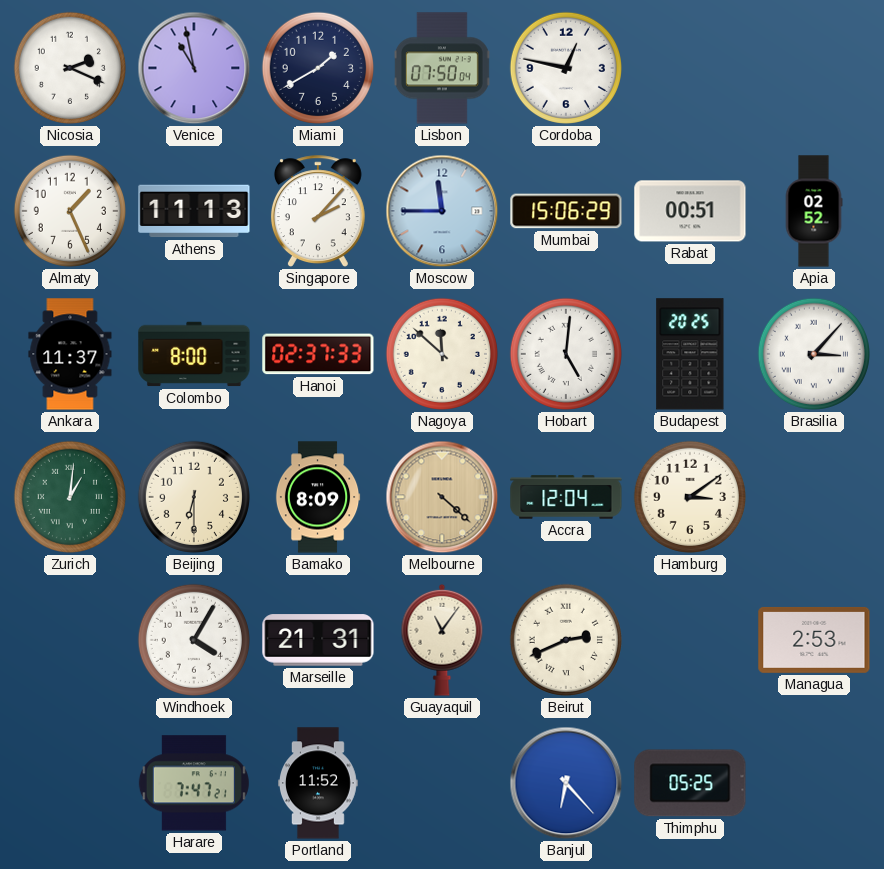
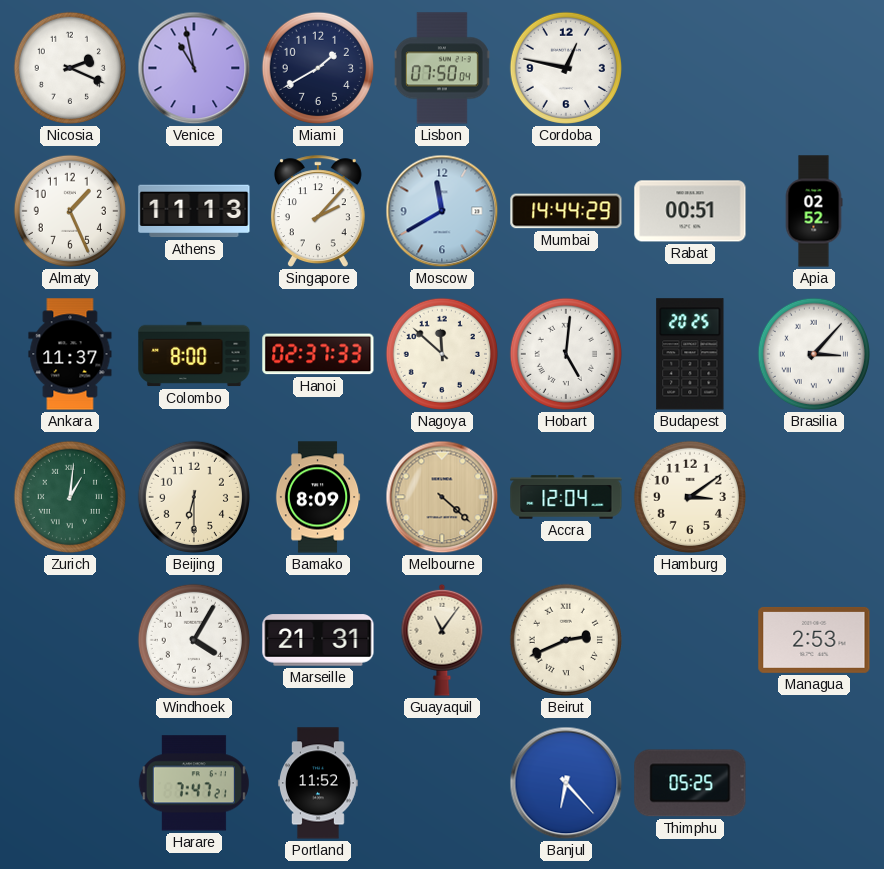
Moscow: 11:45 -> 11:40 (442, 211)
Mumbai: 15:06 -> 14:44 (566, 211)
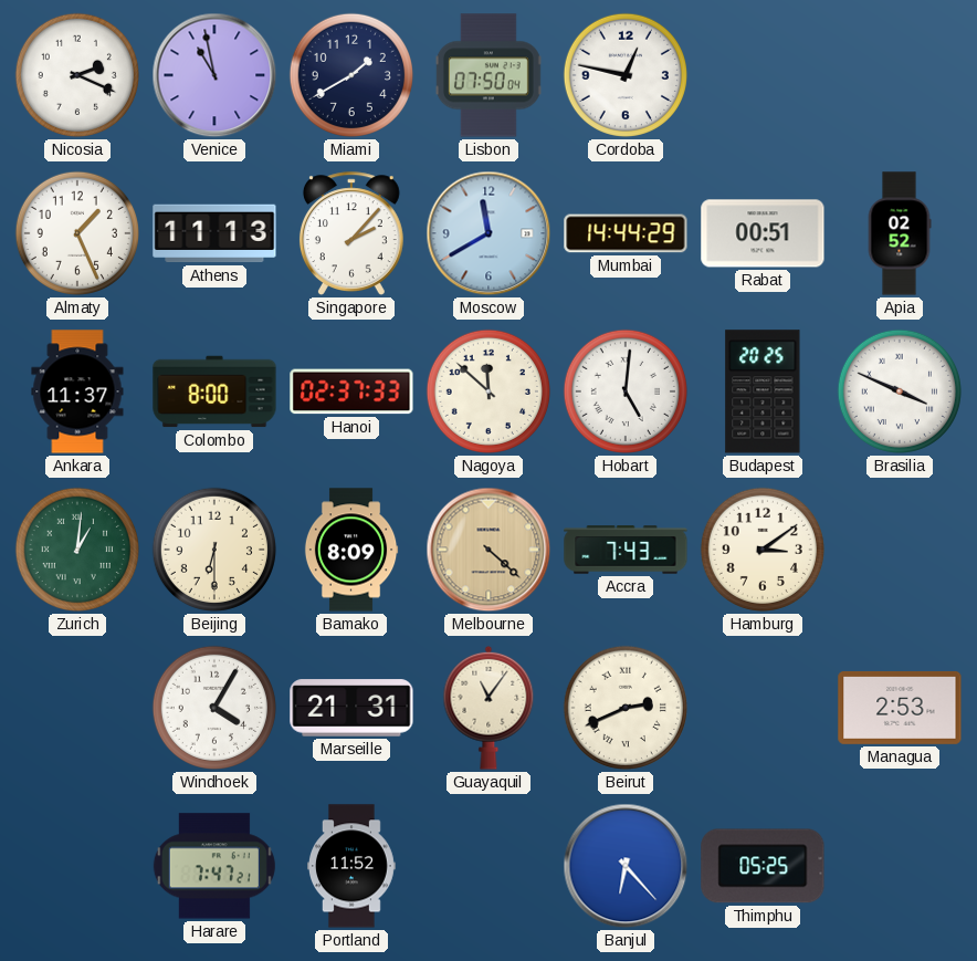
Brasilia: 3:07 -> 3:49 (900, 391)
Accra: 12:04 -> 7:43 (626, 550)
